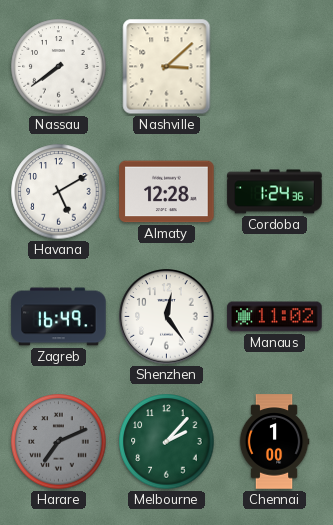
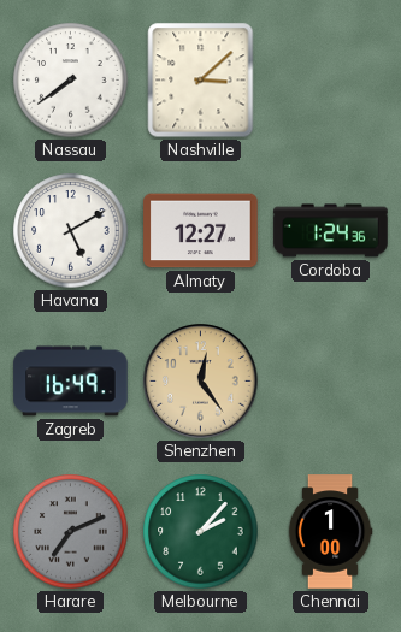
Almaty: 12:28 -> 12:27 (201, 231)
Shenzhen dial: white -> champagne (201, 382)
Manaus: 11:02 -> none (275, 317)
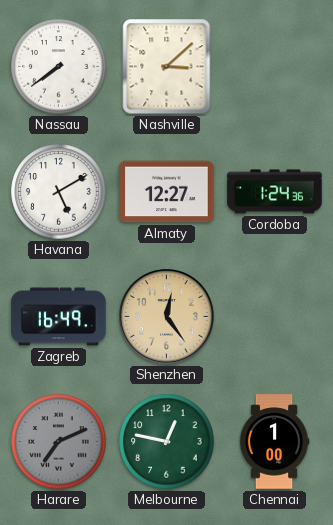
Melbourne: 2:07 -> 12:47 (167, 442)
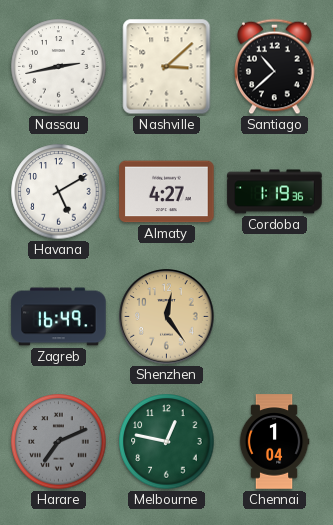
Nassau: 7:39 -> 2:43 (59, 67)
Santiago: none -> 10:38 (275, 67)
Almaty: 12:27 -> 4:27 (167, 192)
Cordoba: 1:24 -> 1:19 (275, 192)
Chennai: 1:00 -> 1:04 (274, 442)
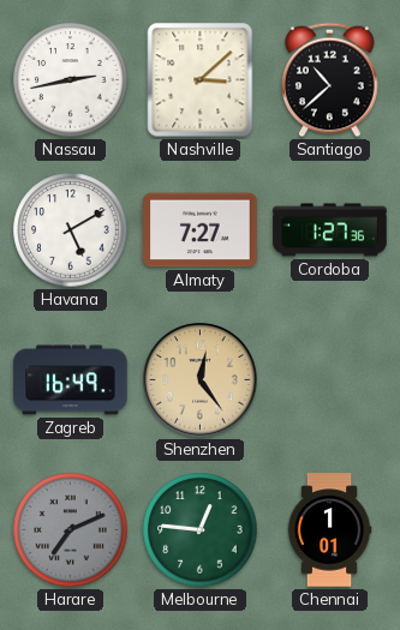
Almaty: 4:27 -> 7:27 (201, 230)
Cordoba: 1:19 -> 1:27 (330, 230)
Melbourne: 12:47 -> 12:46 (201, 530)
Chennai: 1:04 -> 1:01 (329, 530)
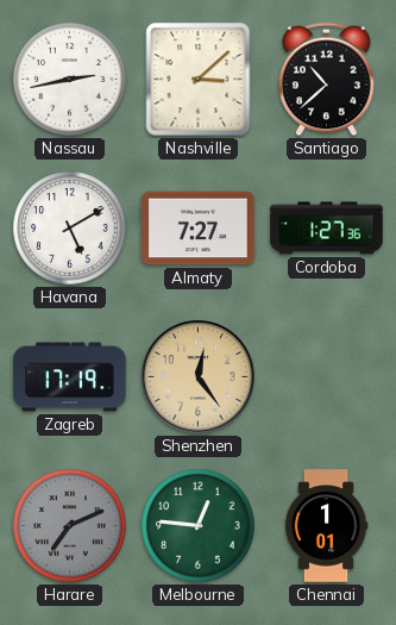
Zagreb: 16:49 -> 17:19 (70, 377)
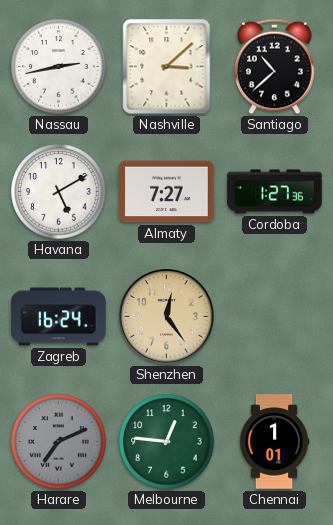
Zagreb: 17:19 -> 16:24 (59, 317)
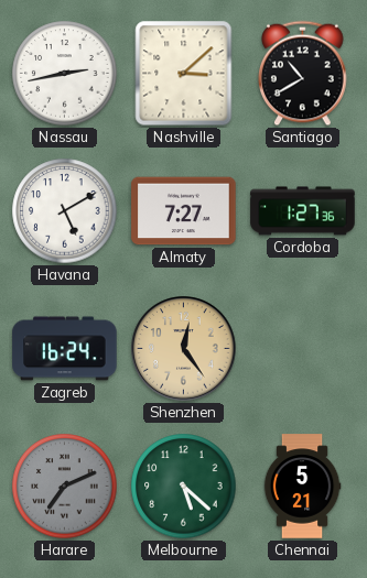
Santiago: 10:38 -> 10:40 (303, 74)
Melbourne: 12:46 -> 5:22 (184, 487)
Chennai: 1:01 -> 5:21 (302, 487)
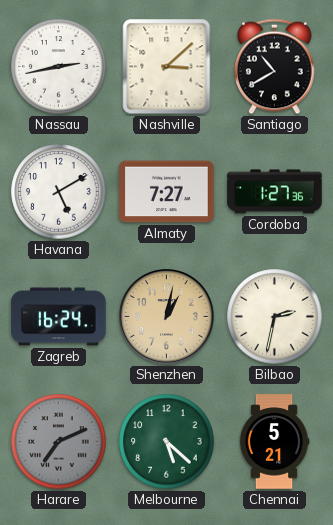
Shenzhen: 12:24 -> 1:02 (167, 317)
Bilbao: none -> 2:32 (275, 317)
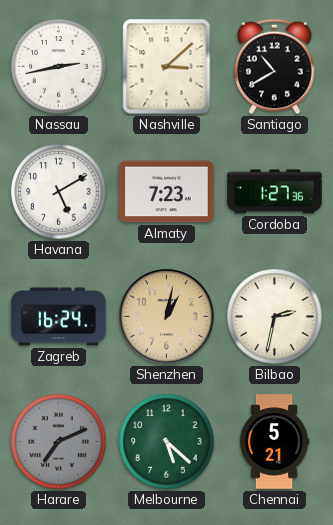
Almaty: 7:27 -> 7:23 (167, 192)
